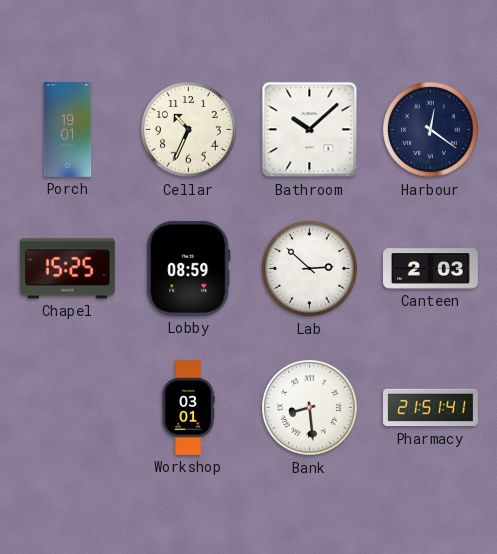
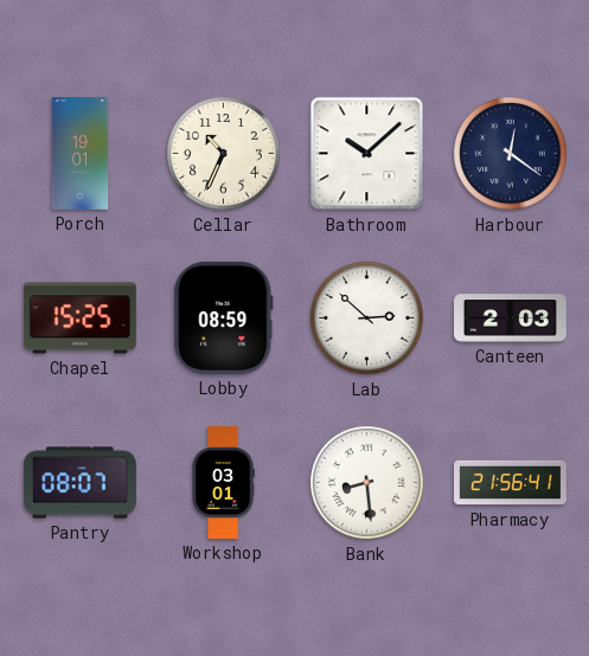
Pantry: none -> 08:07 (81, 483)
Pharmacy: 21:51 -> 21:56 (511, 483)
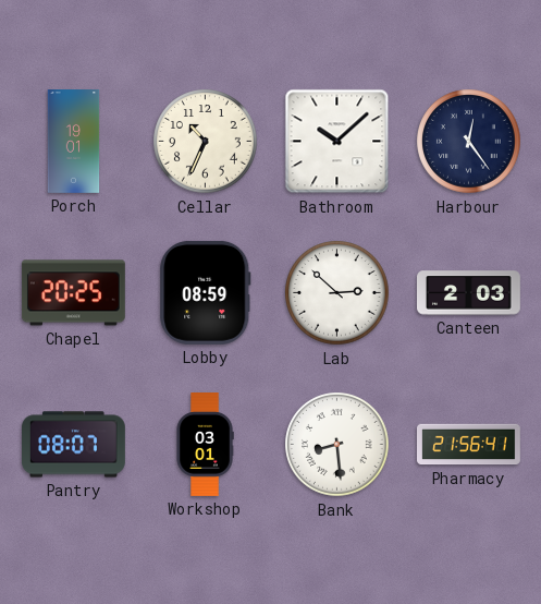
Harbour: 12:21 -> 12:24 (469, 142)
Chapel: 15:25 -> 20:25 (73, 293)
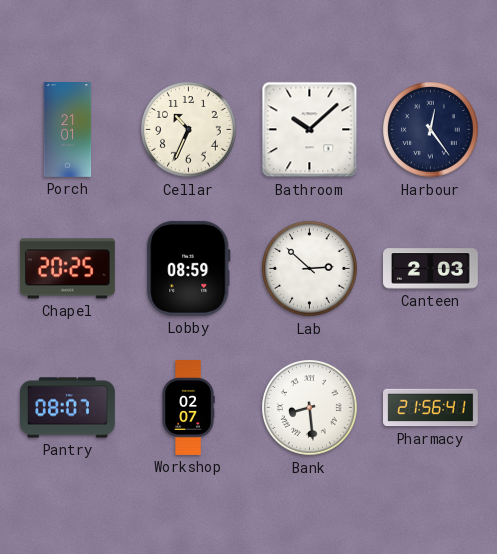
Porch: 19:01 -> 21:01 (68, 130)
Workshop: 03:01 -> 02:07 (188, 408)
